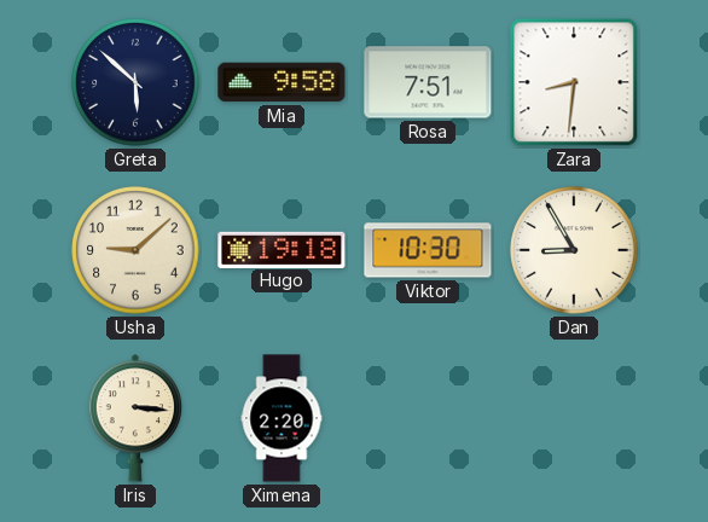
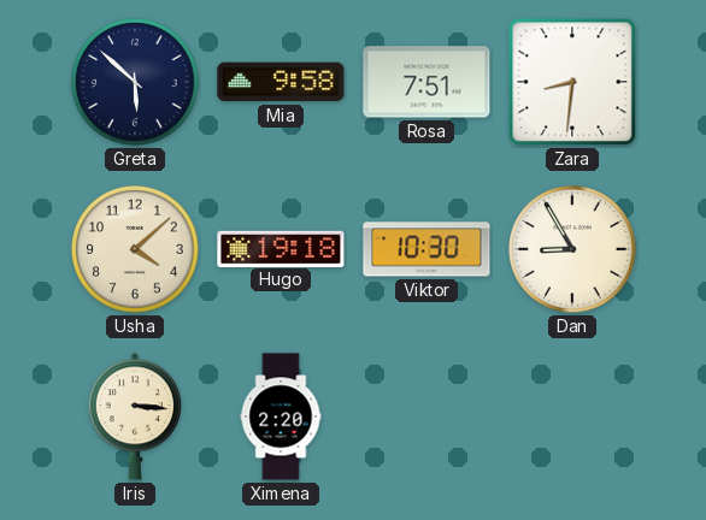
Usha: 9:08 -> 4:08 (135, 249)
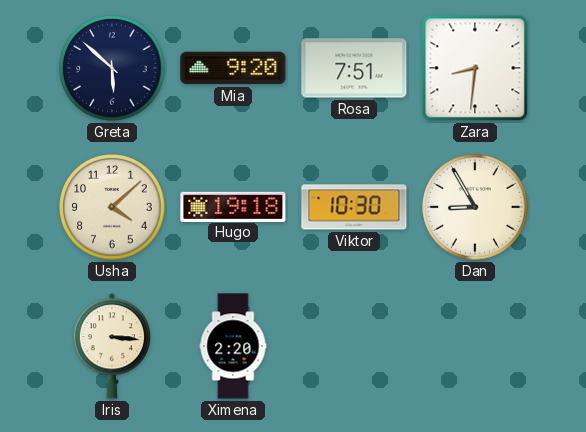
Mia: 9:58 -> 9:20 (233, 68)
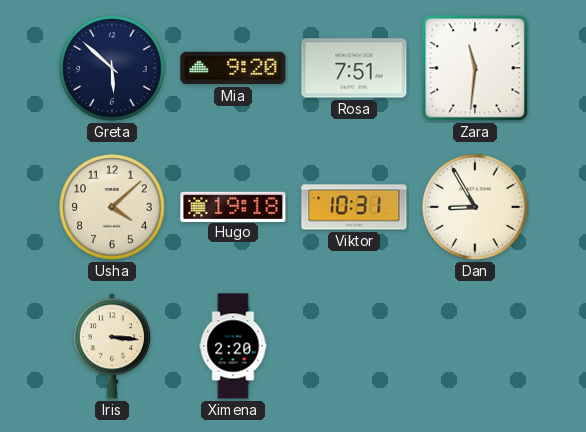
Zara: 8:31 -> 11:31 (475, 68)
Viktor: 10:30 -> 10:31 (354, 207)
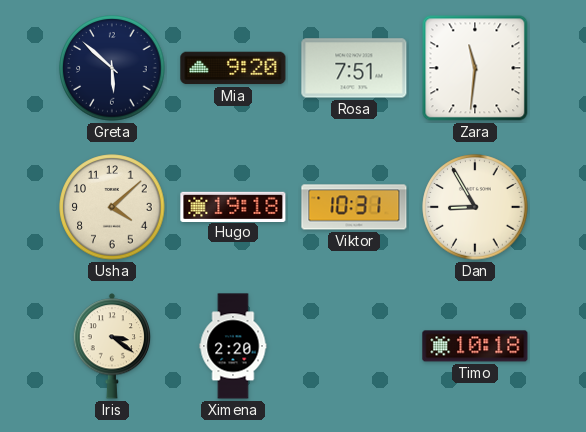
Iris: 3:16 -> 3:21 (112, 346)
Timo: none -> 10:18 (475, 346)
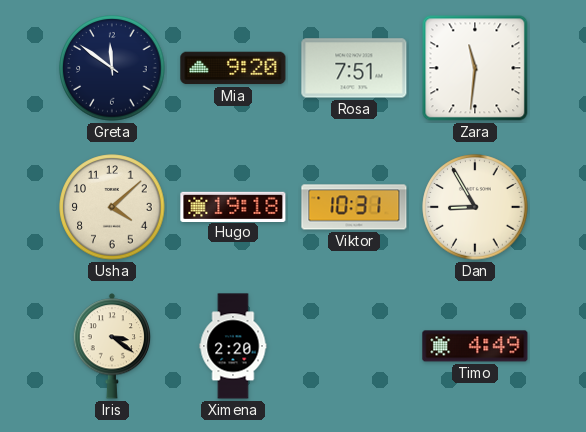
Greta: 5:52 -> 11:51 (112, 68)
Timo: 10:18 -> 4:49 (475, 346)
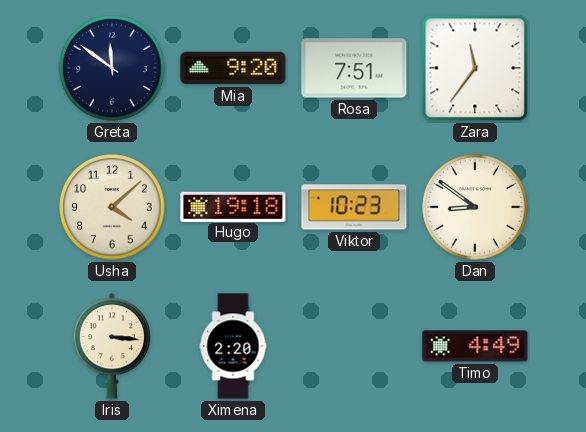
Zara: 11:31 -> 11:36 (475, 68)
Viktor: 10:31 -> 10:23 (354, 207)
Dan: 8:55 -> 8:51 (475, 207)
Iris: 3:21 -> 3:16 (112, 346)
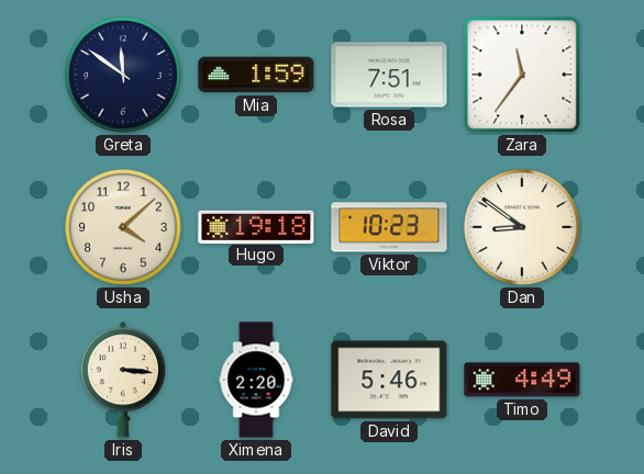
Mia: 9:20 -> 1:59 (256, 75)
David: none -> 5:46 (389, 380)
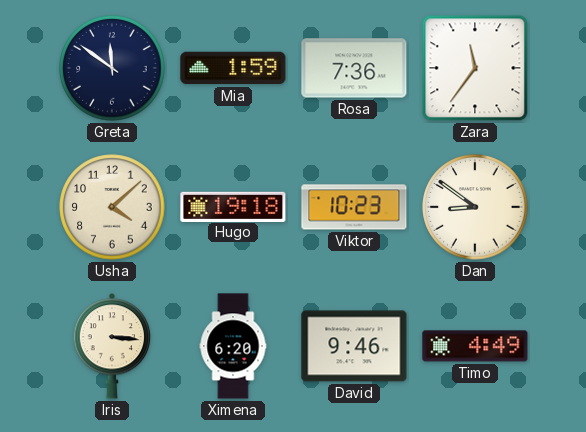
Rosa: 7:51 -> 7:36 (354, 68)
Ximena: 2:20 -> 6:20 (233, 346)
David: 5:46 -> 9:46 (354, 346)
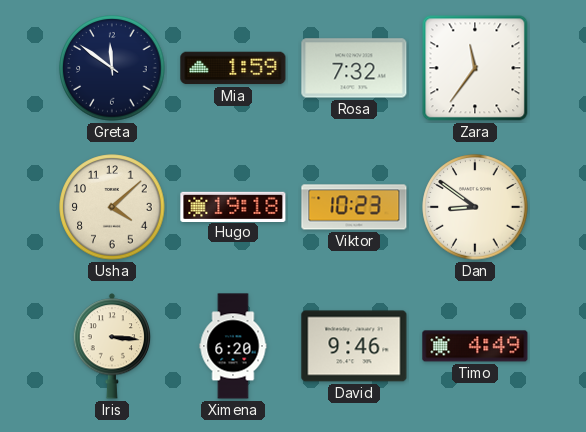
Rosa: 7:36 -> 7:32 (354, 68)
